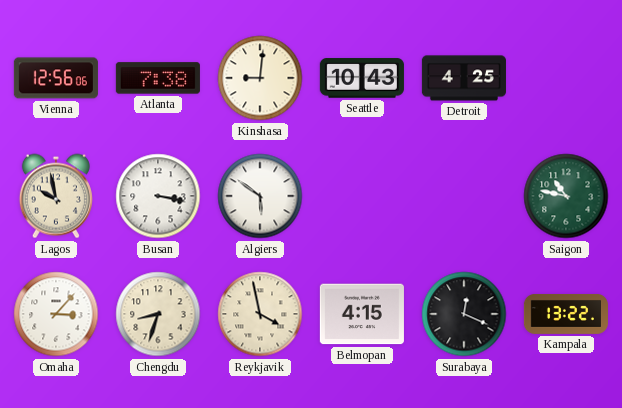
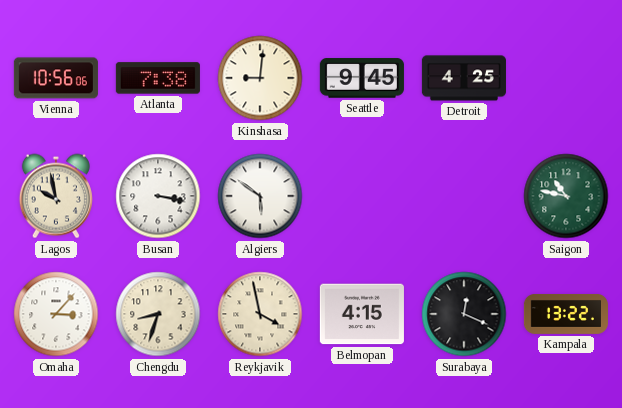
Vienna: 12:56 -> 10:56 (56, 78)
Seattle: 10:43 -> 9:45 (362, 78)
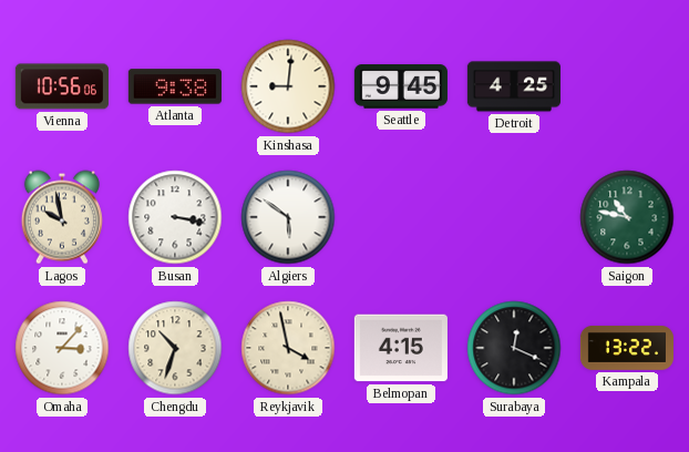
Atlanta: 7:38 -> 9:38 (175, 86)
Chengdu: 8:33 -> 10:33 (175, 348)
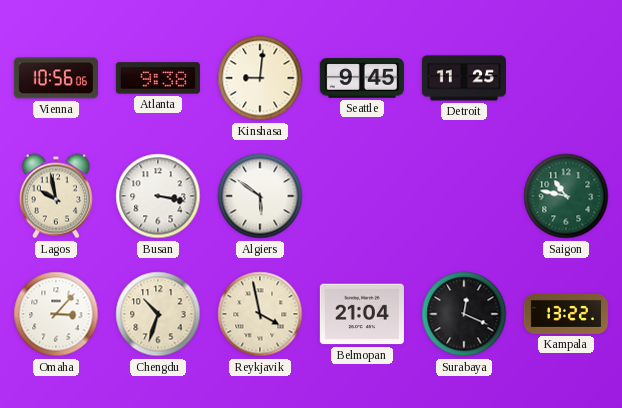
Detroit: 4:25 -> 11:25 (464, 78)
Belmopan: 4:15 -> 21:04 (362, 314)
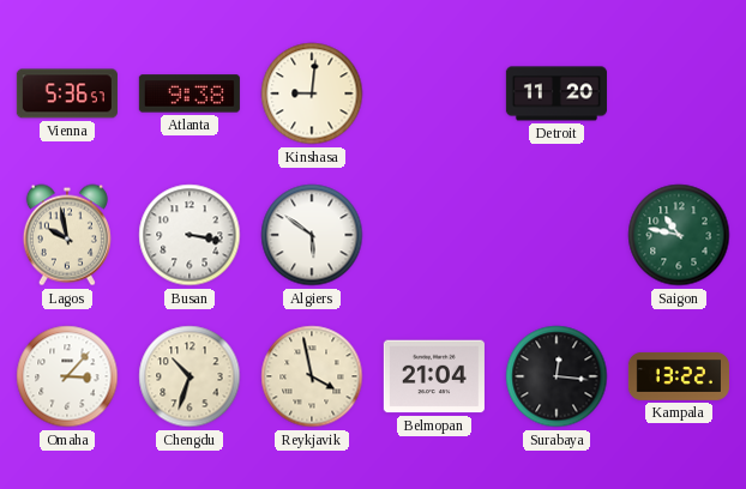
Vienna: 10:56 -> 5:36 (67, 93)
Seattle: 9:45 -> none (362, 78)
Detroit: 11:25 -> 11:20 (557, 93)
Surabaya: 12:19 -> 12:16 (557, 376)
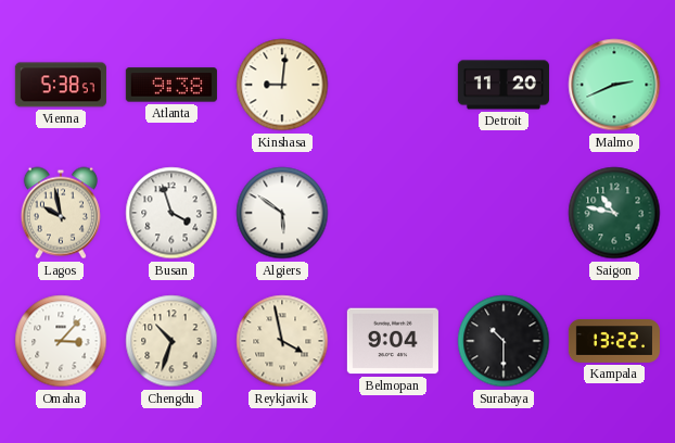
Vienna: 5:36 -> 5:38 (61, 85)
Malmo: none -> 2:41 (614, 85)
Busan: 3:17 -> 3:57 (171, 213)
Belmopan: 21:04 -> 9:04 (393, 341)
Surabaya: 12:16 -> 10:30 (504, 341)
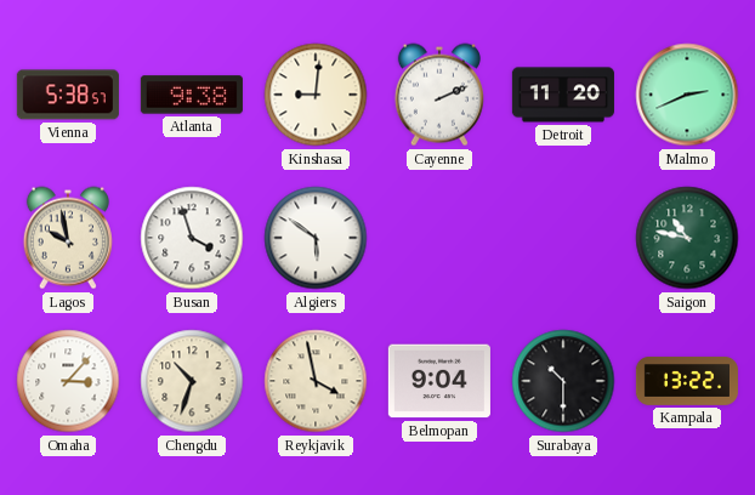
Cayenne: none -> 2:11 (439, 95)
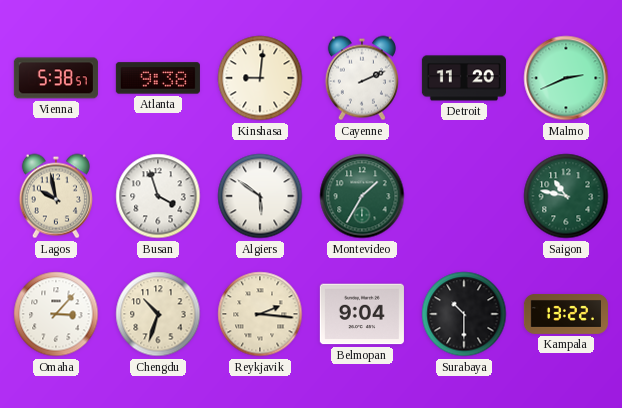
Montevideo: none -> 1:35 (362, 196)
Reykjavik: 3:58 -> 2:16 (260, 314)
